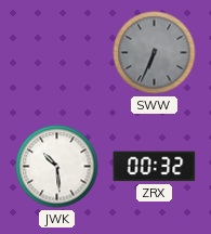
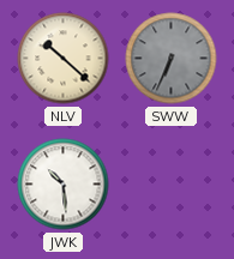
NLV: none -> 10:22 (64, 59)
ZRX: 00:32 -> none (155, 167)
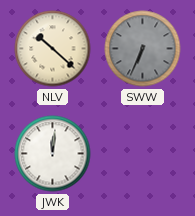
JWK: 10:29 -> 12:01 (53, 154)
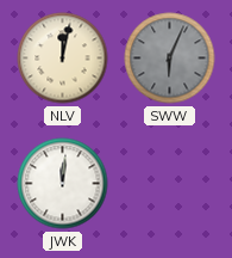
NLV: 10:22 -> 12:02 (63, 59)
SWW: 6:34 -> 6:04 (170, 59)
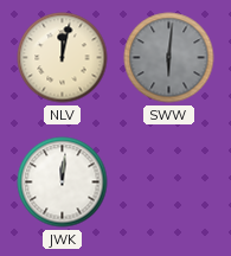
SWW: 6:04 -> 6:01 (169, 58)
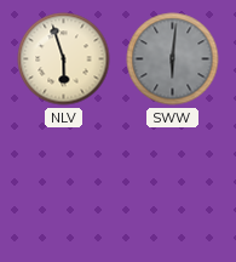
NLV: 12:02 -> 5:57 (64, 59)
JWK: 12:01 -> none (63, 183)
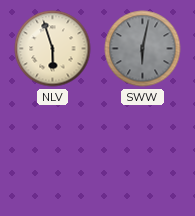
SWW: 6:01 -> 6:02 (143, 49)
